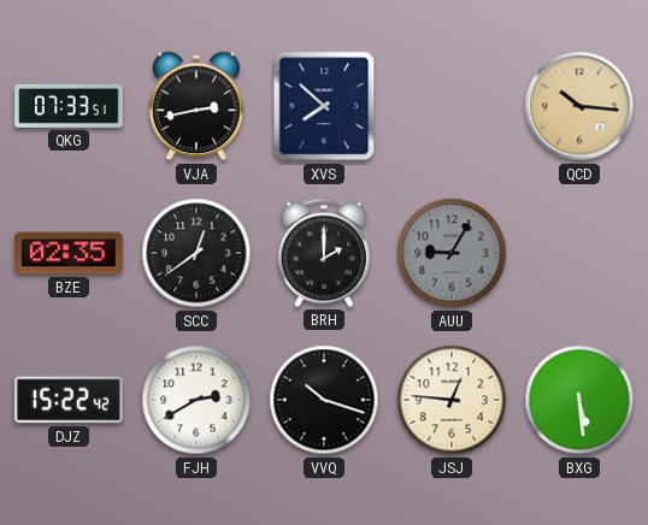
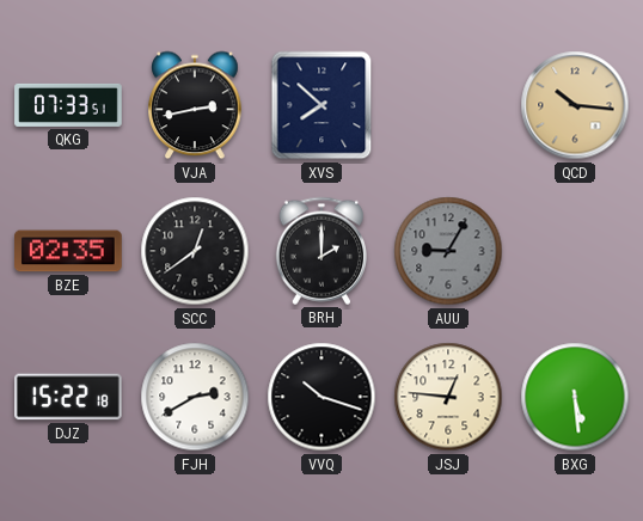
DJZ: 15:22:42 -> 15:22:18 (69, 397)
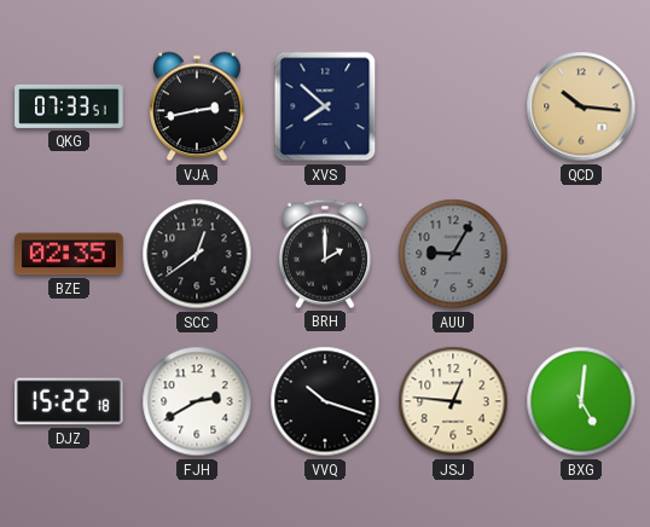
BXG: 5:29 -> 5:01 (581, 401)
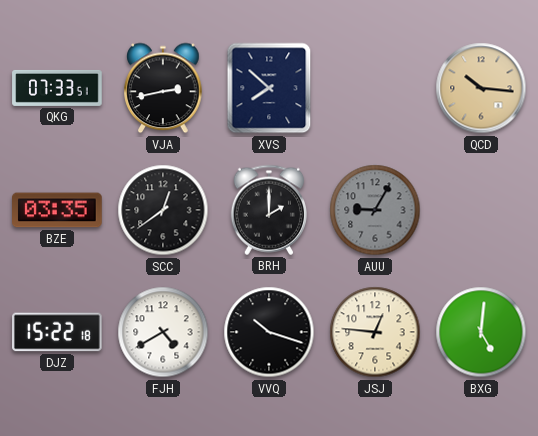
BZE: 02:35 -> 03:35 (58, 210)
FJH: 2:40 -> 4:40 (163, 332)
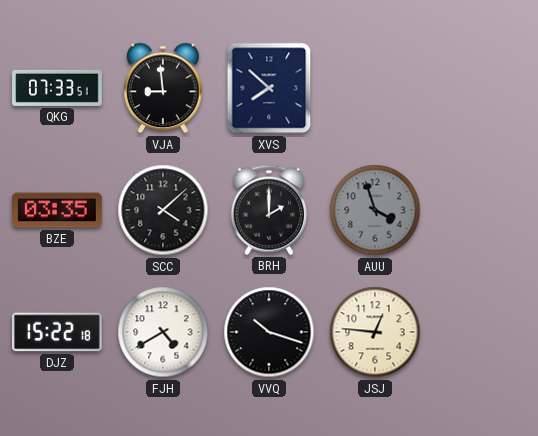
VJA: 2:43 -> 8:59 (163, 88)
QCD: 10:16 -> none (481, 88)
SCC: 12:39 -> 4:08 (163, 210)
AUU: 9:05 -> 3:57 (375, 210)
BXG: 5:01 -> none (481, 332)
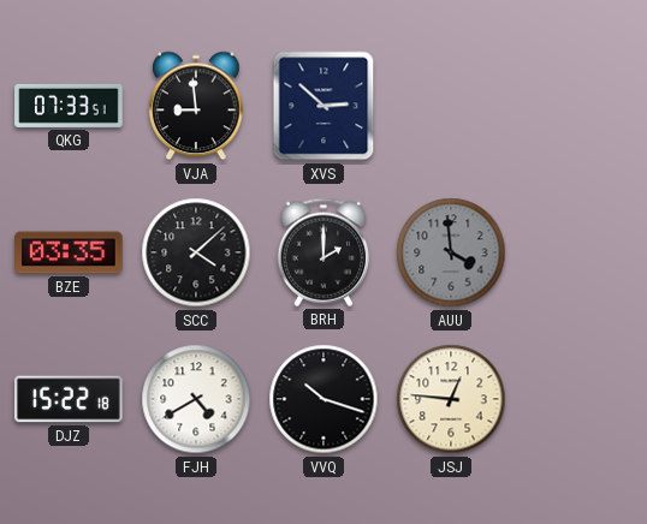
XVS: 7:52 -> 2:52 (323, 106)
AUU: 3:57 -> 3:59 (451, 252)
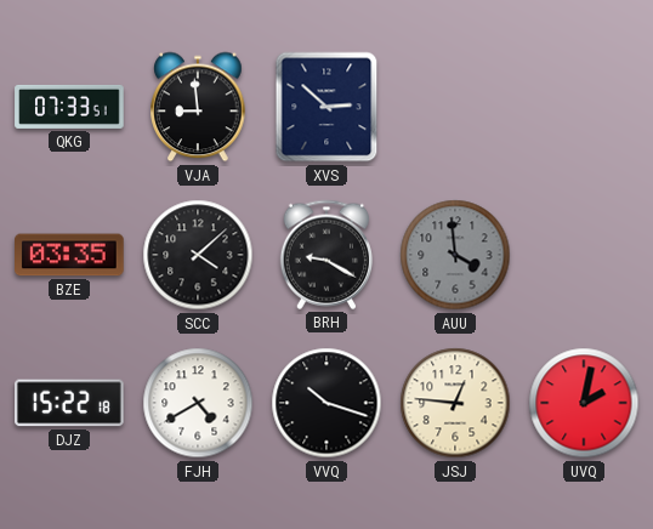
BRH: 2:00 -> 9:20 (325, 255)
UVQ: none -> 2:02 (584, 403)
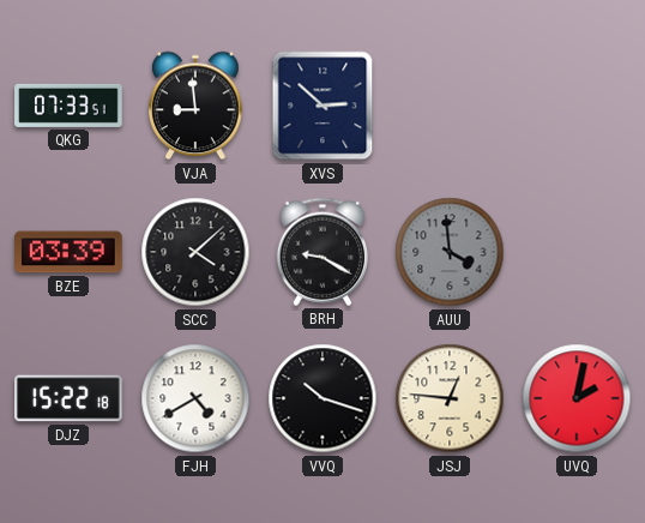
BZE: 03:35 -> 03:39 (70, 252)
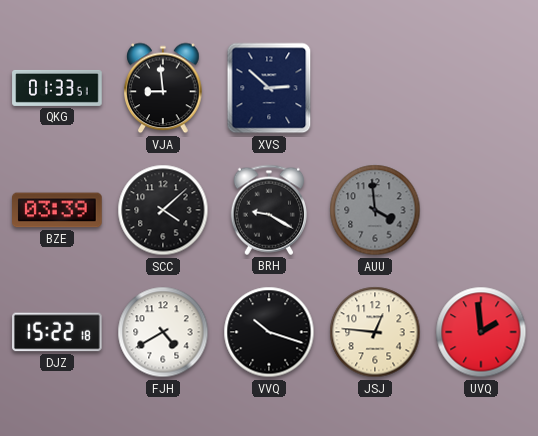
QKG: 07:33 -> 01:33 (57, 88)
UVQ: 2:02 -> 1:59 (481, 332)
